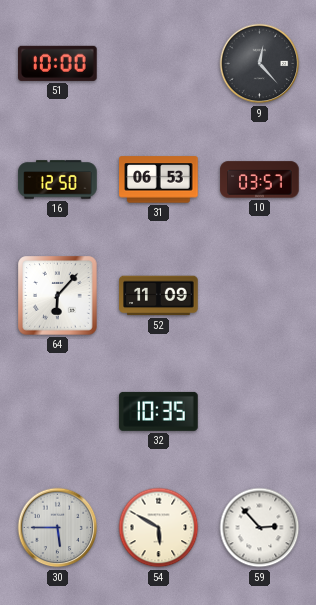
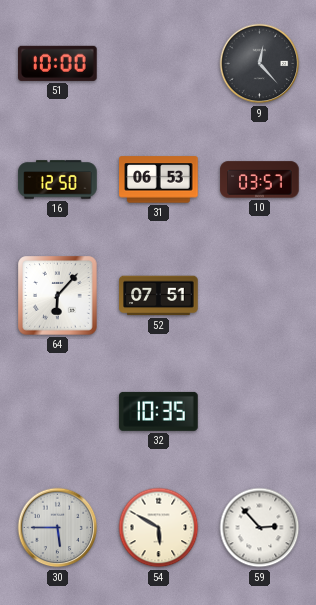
52: 11:09 -> 07:51 (159, 296)
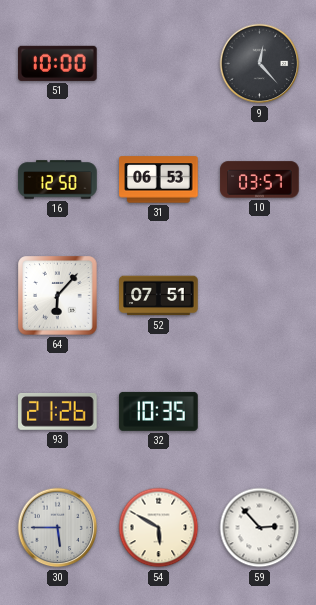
93: none -> 21:26 (58, 412)
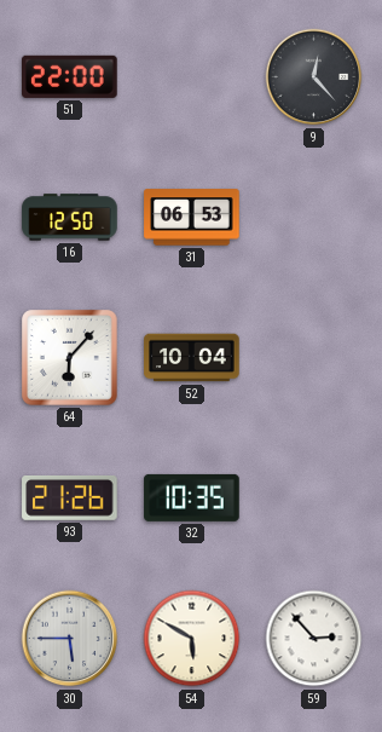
51: 10:00 -> 22:00 (70, 76)
10: 03:57 -> none (260, 180)
52: 07:51 -> 10:04 (192, 358)
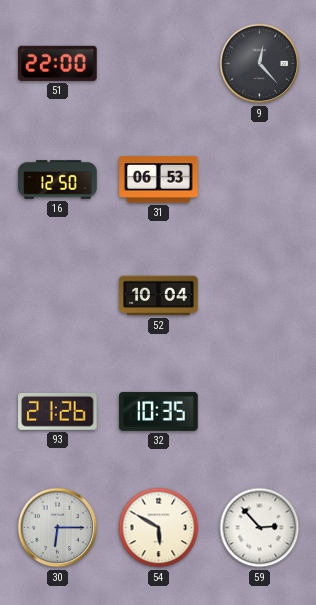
64: 6:07 -> none (70, 358)
30: 5:45 -> 6:15 (58, 528)
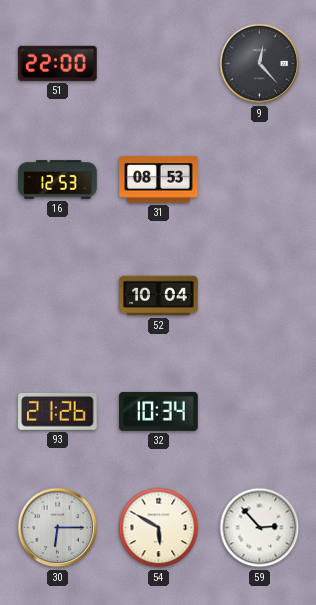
16: 12:50 -> 12:53 (58, 180)
31: 06:53 -> 08:53 (159, 180)
32: 10:35 -> 10:34 (159, 411)
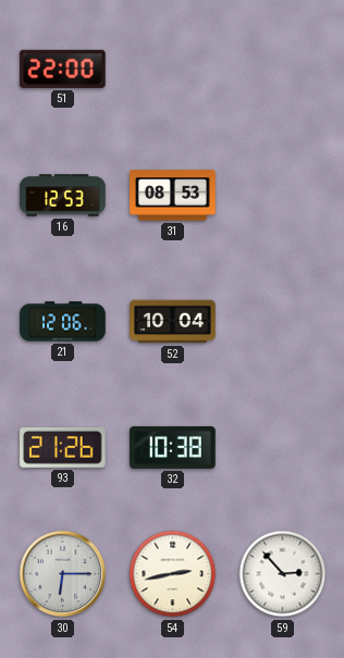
9: 12:23 -> none (260, 64)
21: none -> 12:06 (63, 322)
32: 10:34 -> 10:38 (173, 447)
54: 5:50 -> 2:43 (173, 574)
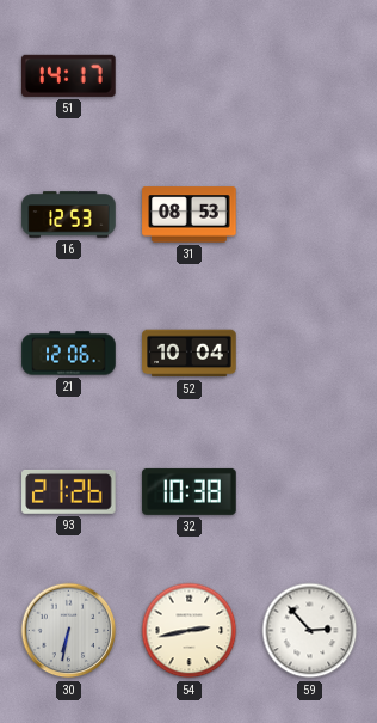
51: 22:00 -> 14:17 (69, 75)
30: 6:15 -> 6:32 (69, 631)
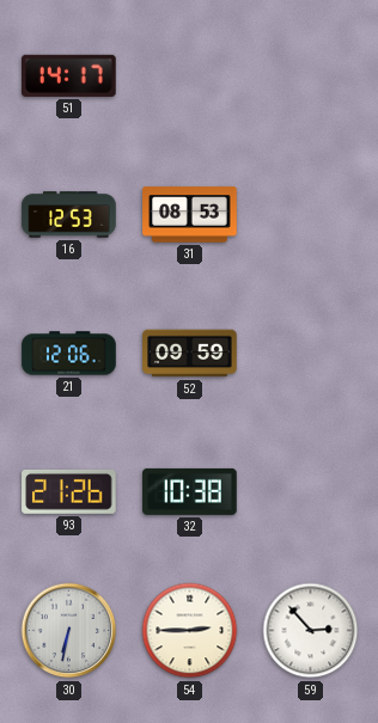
52: 10:04 -> 09:59 (190, 354)
54: 2:43 -> 2:45 (190, 631)
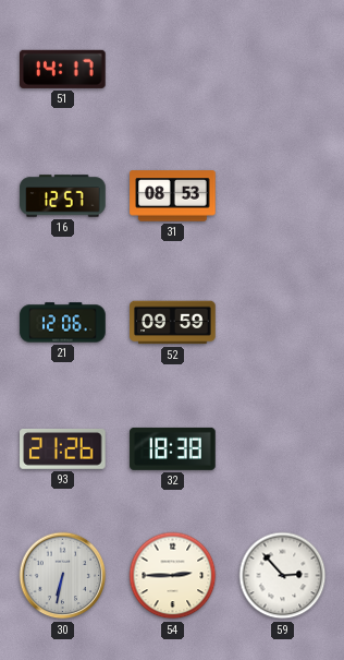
16: 12:53 -> 12:57 (63, 196)
32: 10:38 -> 18:38 (173, 448)
